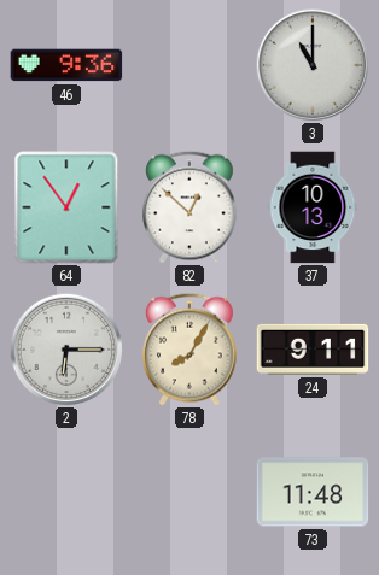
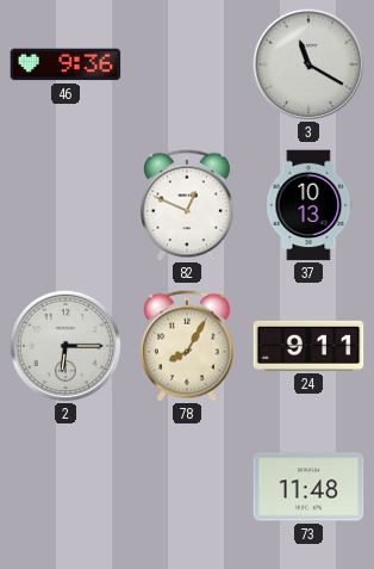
3: 11:00 -> 11:20 (307, 63)
64: 12:54 -> none (66, 207)
82: 12:52 -> 12:49 (188, 205)
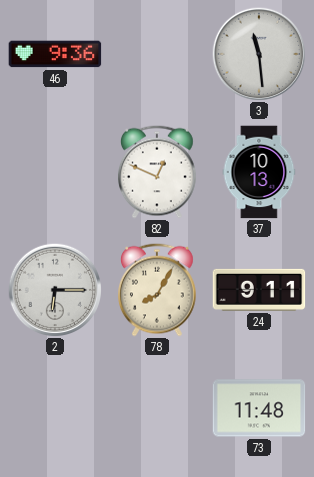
3: 11:20 -> 11:29 (258, 53)
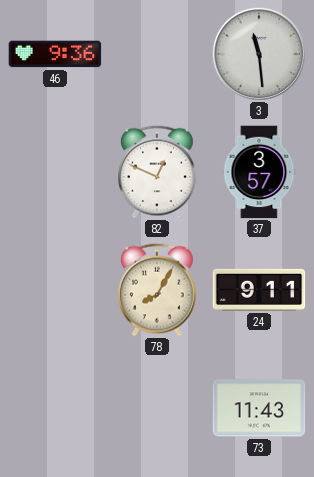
37: 10:13 -> 3:57 (259, 172)
2: 6:15 -> none (54, 289)
73: 11:48 -> 11:43 (259, 408)
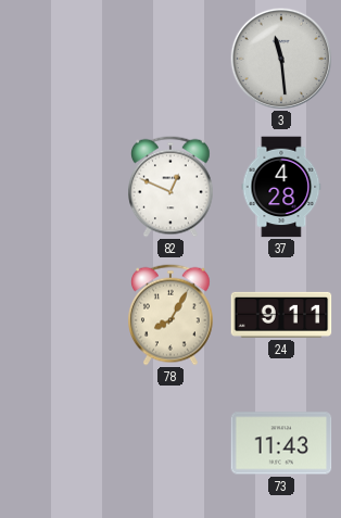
46: 9:36 -> none (55, 54)
37: 3:57 -> 4:28 (281, 187)
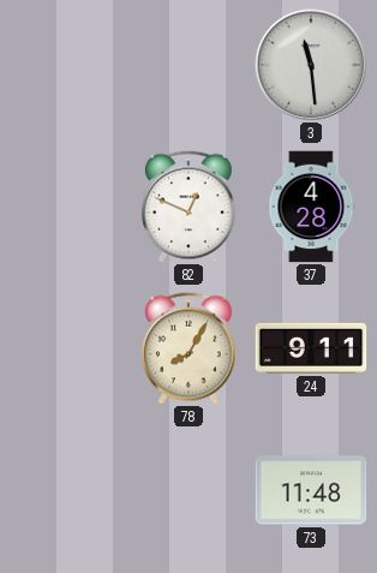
73: 11:43 -> 11:48 (311, 490)
